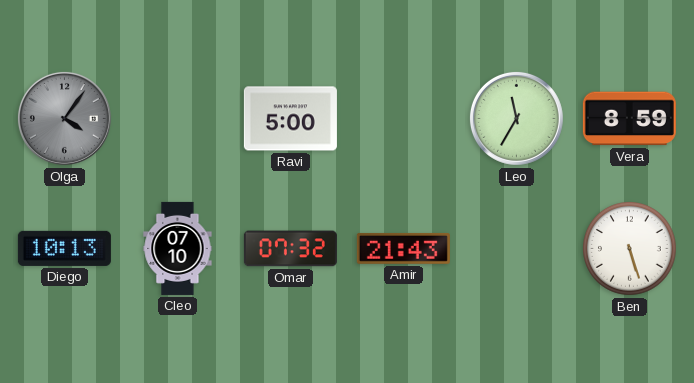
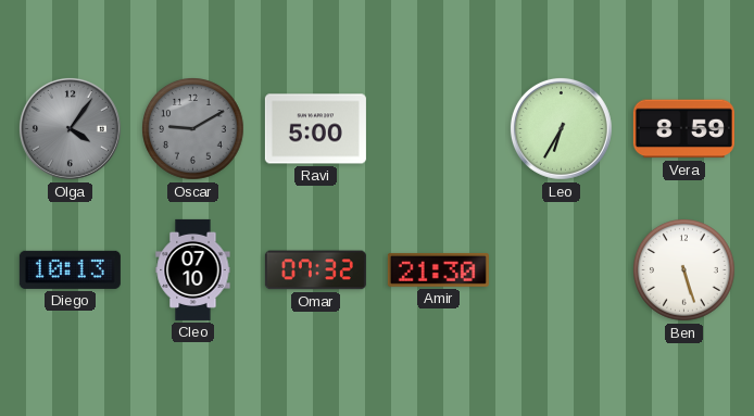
Oscar: none -> 9:10 (193, 129)
Leo: 11:35 -> 6:35 (561, 128)
Amir: 21:43 -> 21:30 (438, 269)
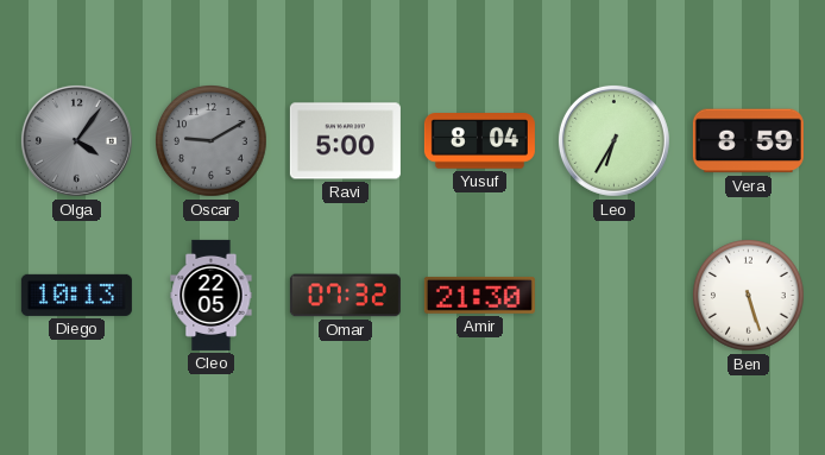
Yusuf: none -> 8:04 (479, 141)
Cleo: 07:10 -> 22:05 (212, 295)
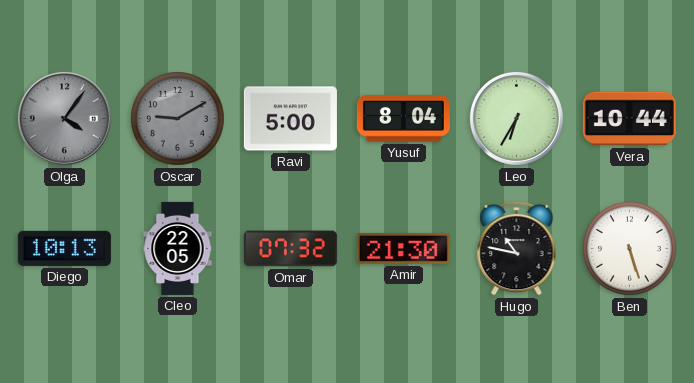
Vera: 8:59 -> 10:44 (629, 119)
Hugo: none -> 10:47 (517, 248)
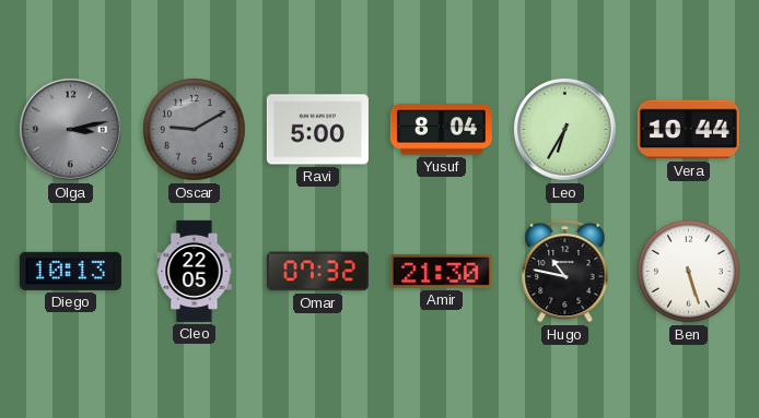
Olga: 4:06 -> 3:13 (70, 129)
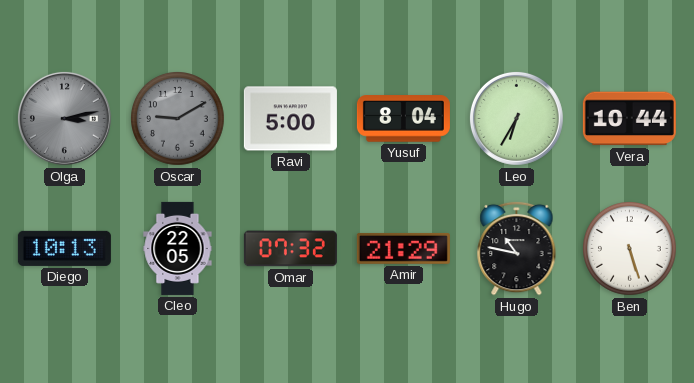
Amir: 21:30 -> 21:29 (403, 248)
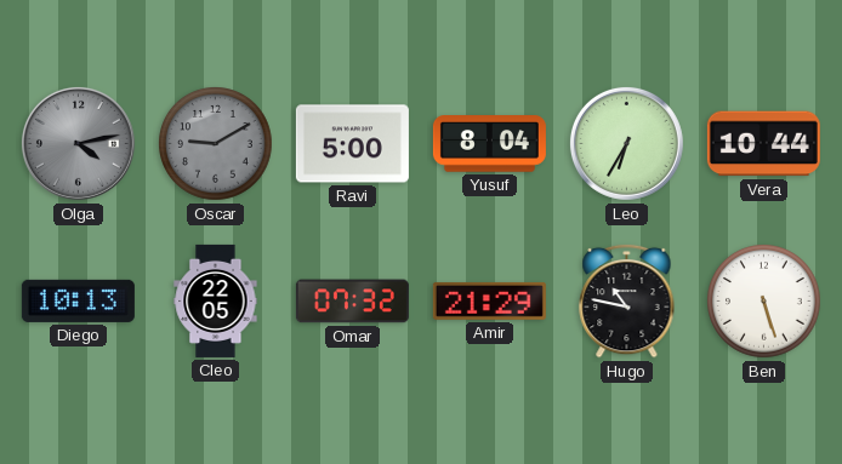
Olga: 3:13 -> 4:13 (78, 143)
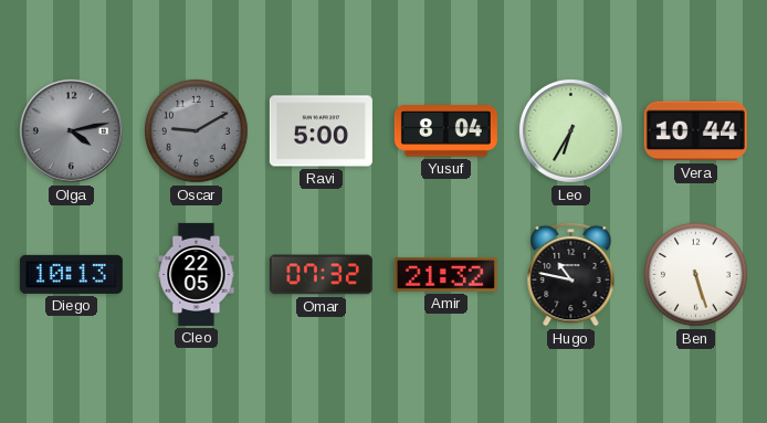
Amir: 21:29 -> 21:32 (445, 274)
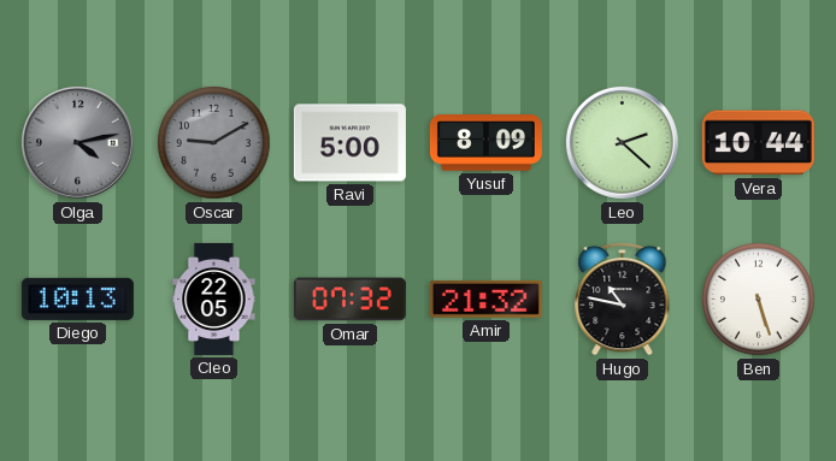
Yusuf: 8:04 -> 8:09 (485, 143)
Leo: 6:35 -> 2:22 (622, 142)
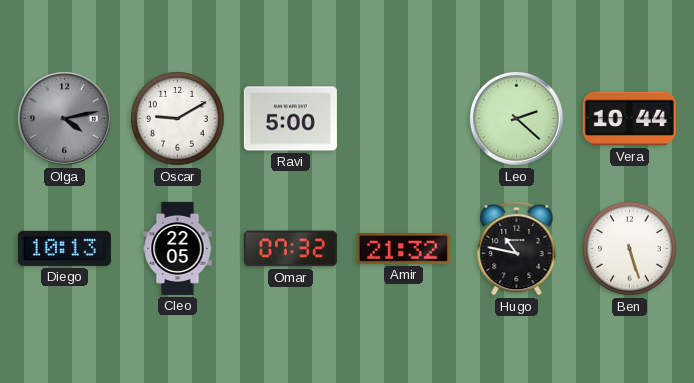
Oscar dial: grey -> white (178, 119)
Yusuf: 8:09 -> none (485, 143)
